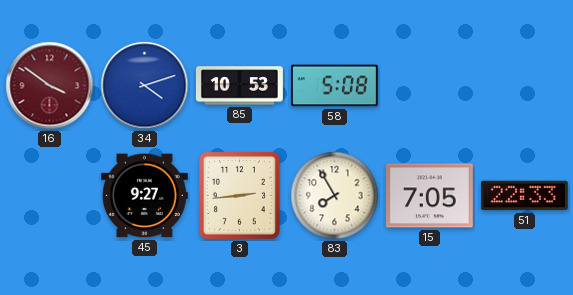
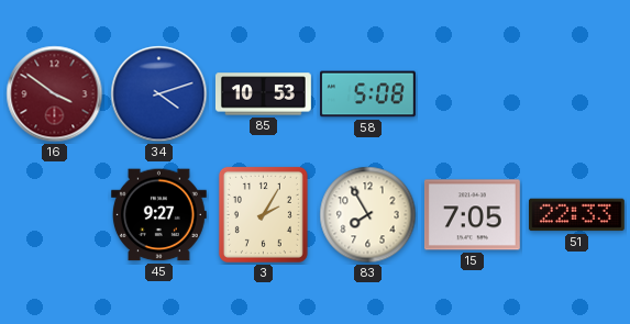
3: 2:44 -> 2:05 (263, 214)
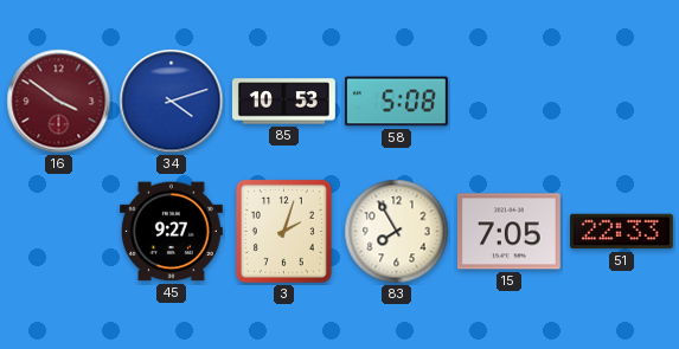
3: 2:05 -> 2:03 (283, 231)
